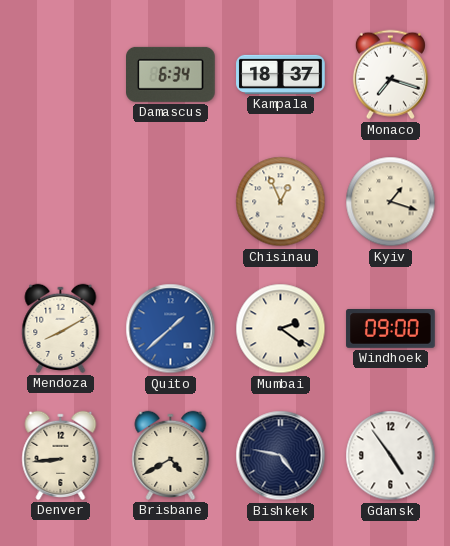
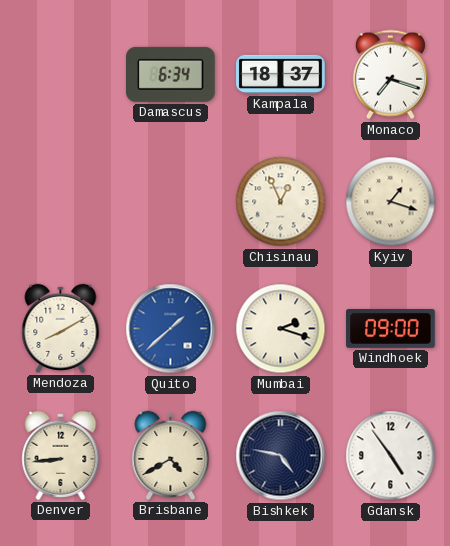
Mumbai: 2:21 -> 2:18 (281, 329)
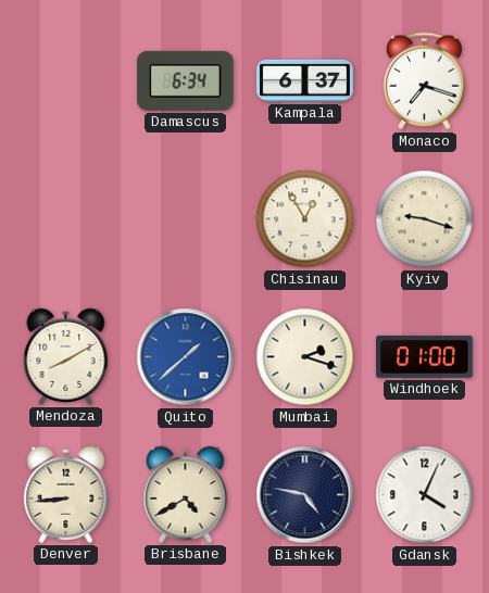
Kampala: 18:37 -> 6:37 (305, 80)
Chisinau: 12:56 -> 12:55 (305, 219)
Kyiv: 1:18 -> 9:18 (425, 219)
Windhoek: 09:00 -> 01:00 (425, 357)
Gdansk: 4:54 -> 4:04 (425, 495)
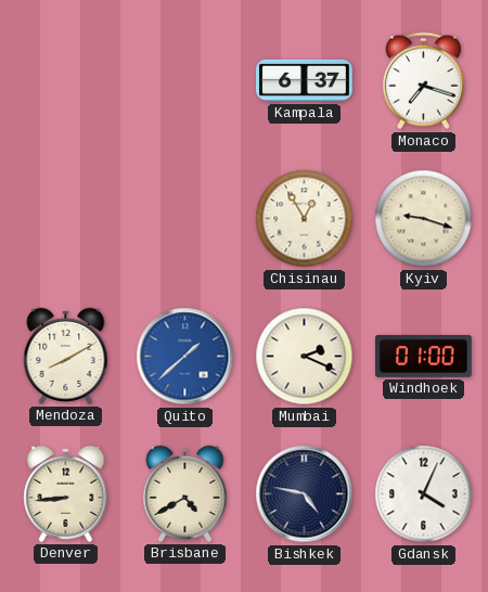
Damascus: 6:34 -> none (186, 80)
Mumbai: 2:18 -> 2:19 (305, 357)
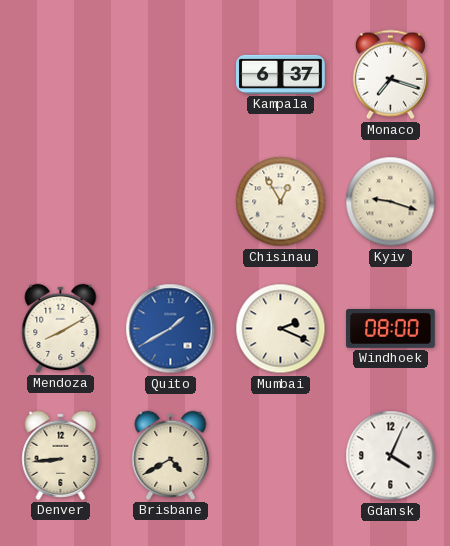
Quito: 1:38 -> 1:40 (171, 329)
Windhoek: 01:00 -> 08:00 (391, 329)
Bishkek: 4:47 -> none (305, 494)
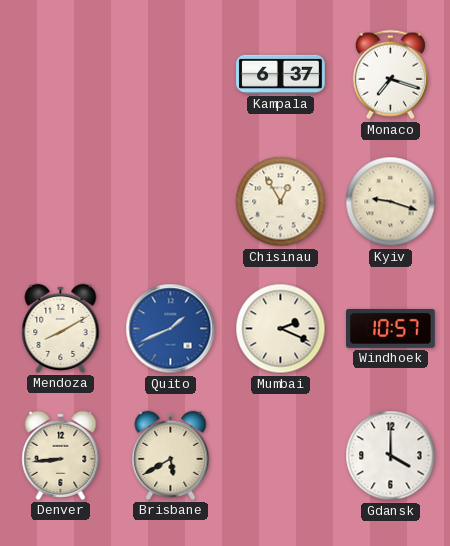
Quito: 1:40 -> 1:41 (171, 329)
Windhoek: 08:00 -> 10:57 (391, 329)
Brisbane: 4:40 -> 5:40 (171, 455)
Gdansk: 4:04 -> 4:00 (391, 456)
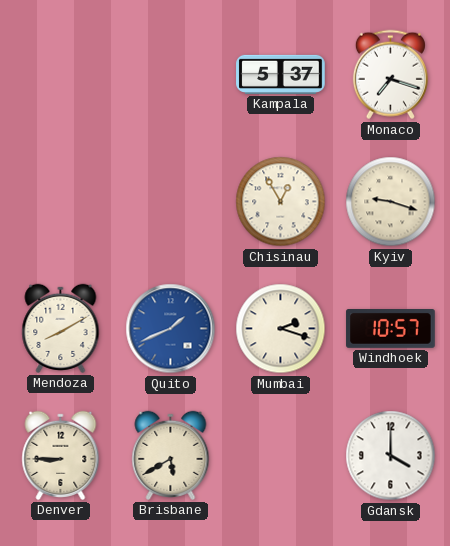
Kampala: 6:37 -> 5:37 (281, 74)
Mumbai: 2:19 -> 2:18 (281, 329)
Denver: 8:44 -> 8:45 (61, 455)
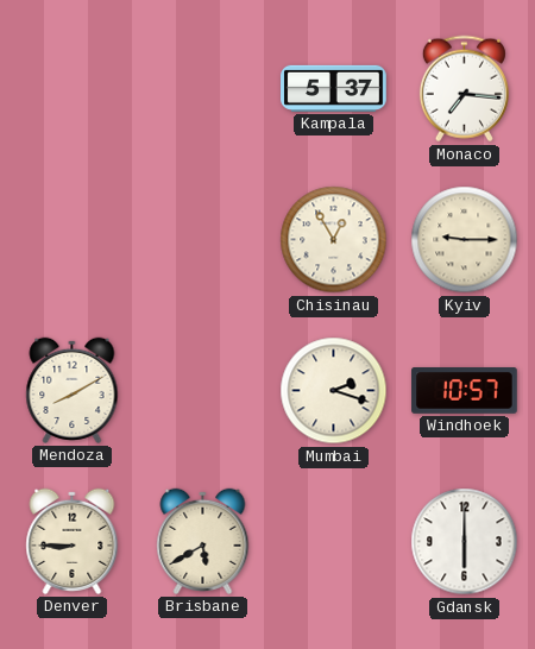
Monaco: 7:18 -> 7:16 (464, 89)
Kyiv: 9:18 -> 9:15 (465, 240)
Quito: 1:41 -> none (171, 329)
Gdansk: 4:00 -> 6:00 (465, 542)
